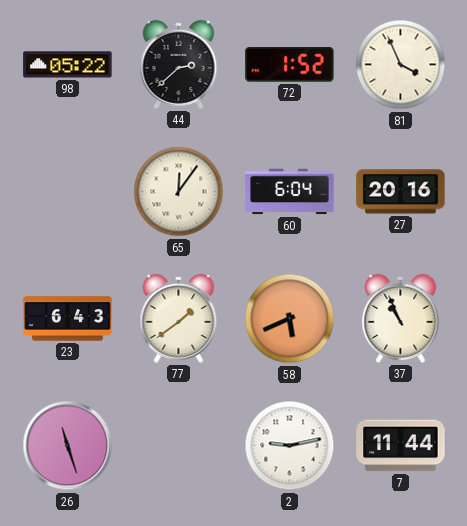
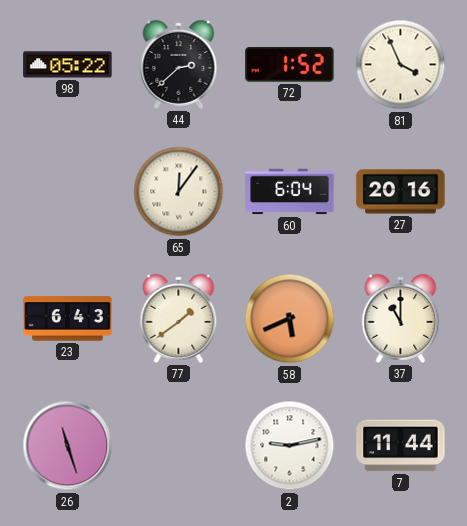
37: 10:56 -> 11:00 (401, 318)
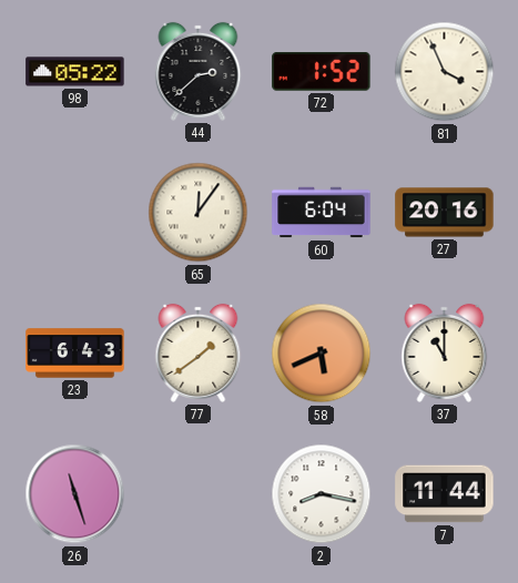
2: 9:13 -> 8:17 (322, 494)
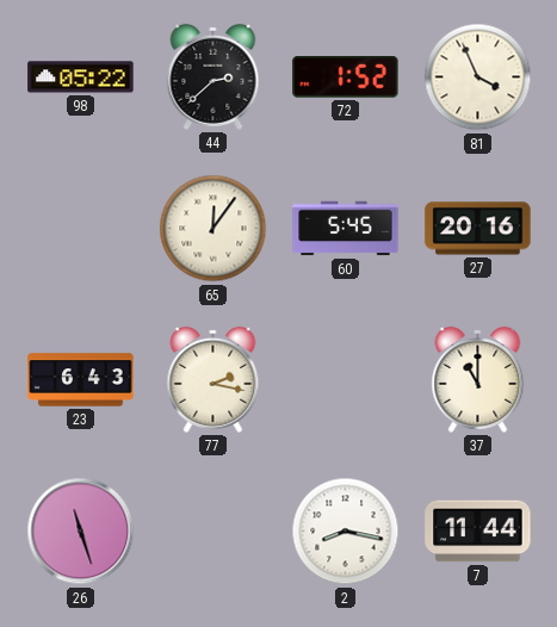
60: 6:04 -> 5:45 (346, 229)
77: 1:39 -> 2:17 (213, 379)
58: 5:41 -> none (322, 354)
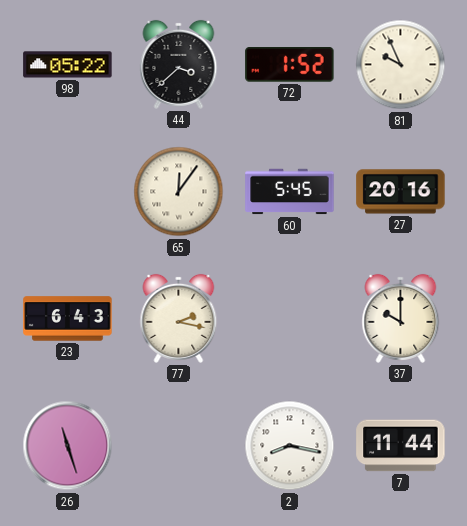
44: 2:38 -> 3:38 (179, 64)
81: 3:56 -> 9:56 (401, 65)
37: 11:00 -> 10:00 (401, 318)
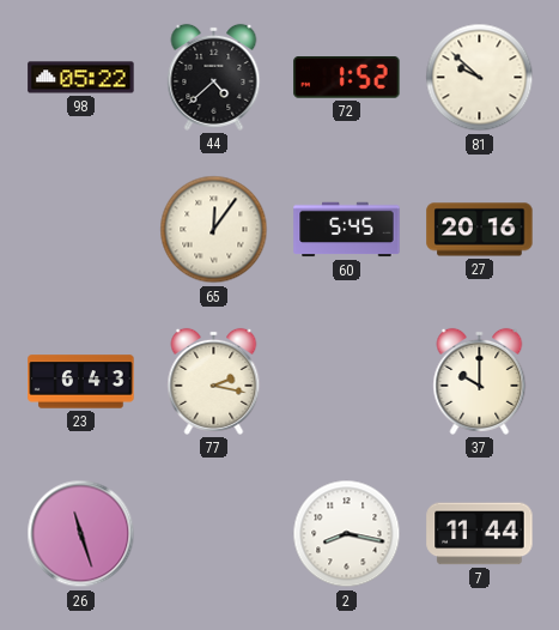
44: 3:38 -> 4:38 (214, 77)
81: 9:56 -> 9:52 (480, 78)
